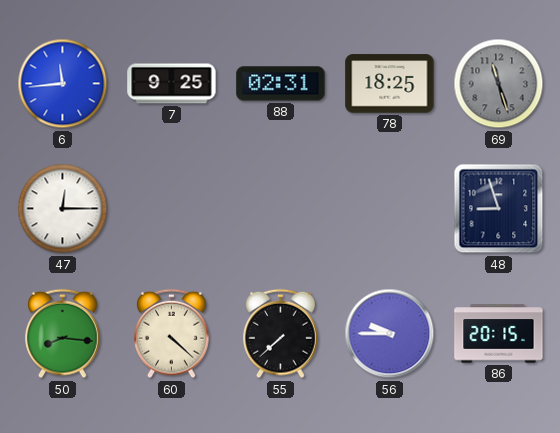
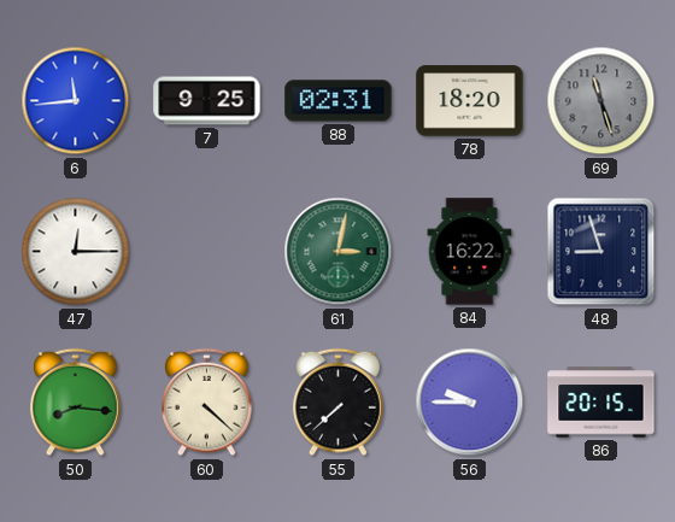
78: 18:25 -> 18:20 (470, 101)
61: none -> 3:02 (339, 252)
84: none -> 16:22 (470, 252)
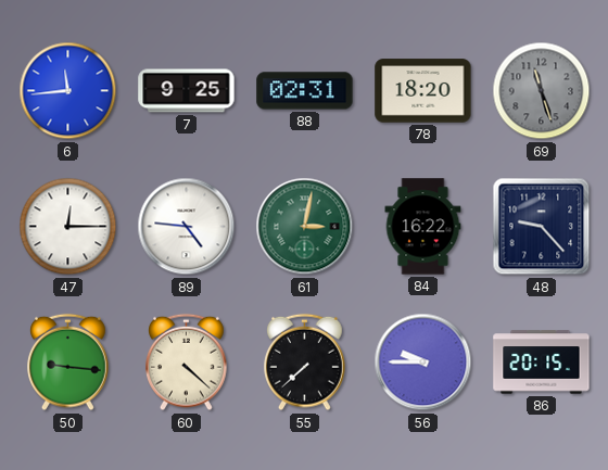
89: none -> 4:46 (187, 227)
48: 8:57 -> 9:23 (542, 227)
50: 8:16 -> 9:16 (68, 363)
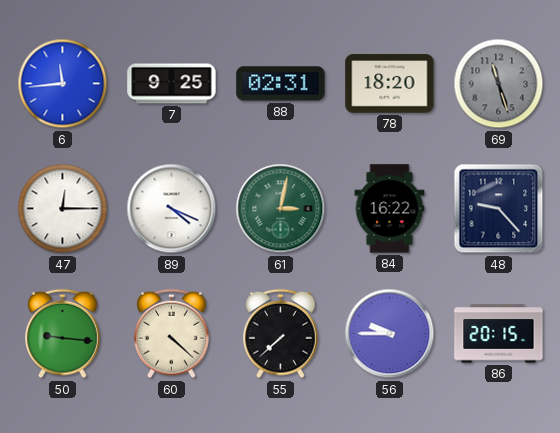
89: 4:46 -> 4:19 (172, 209)
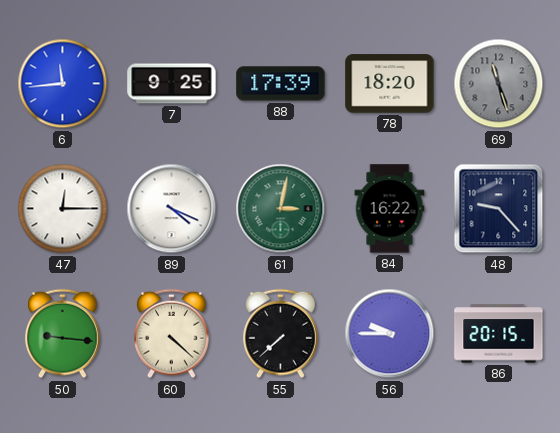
88: 02:31 -> 17:39 (281, 84)
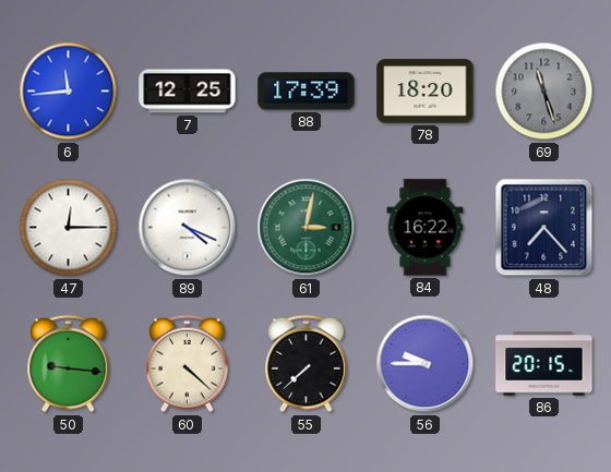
7: 9:25 -> 12:25 (188, 92)
48: 9:23 -> 7:23 (544, 228)
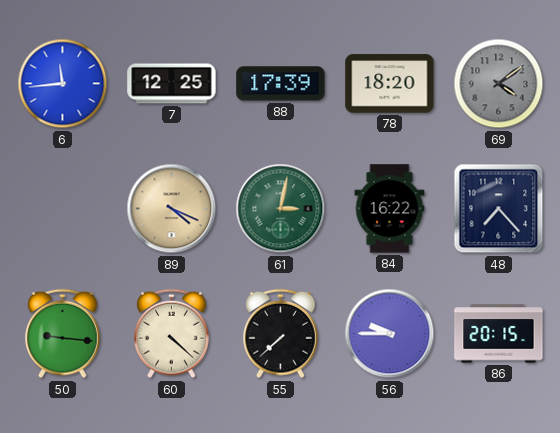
69: 11:27 -> 4:09 (499, 84)
47: 12:15 -> none (69, 228)
89 dial: white -> champagne (172, 209)
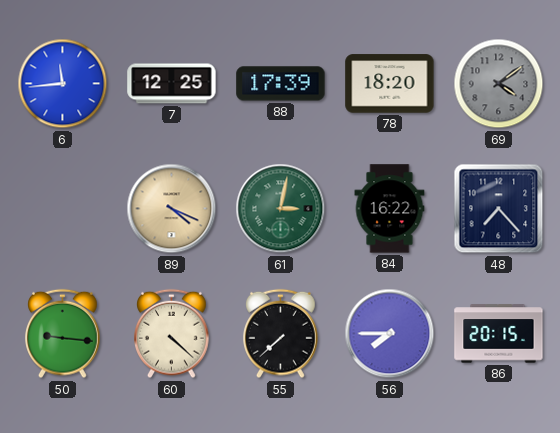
56: 9:45 -> 7:45 (390, 334)
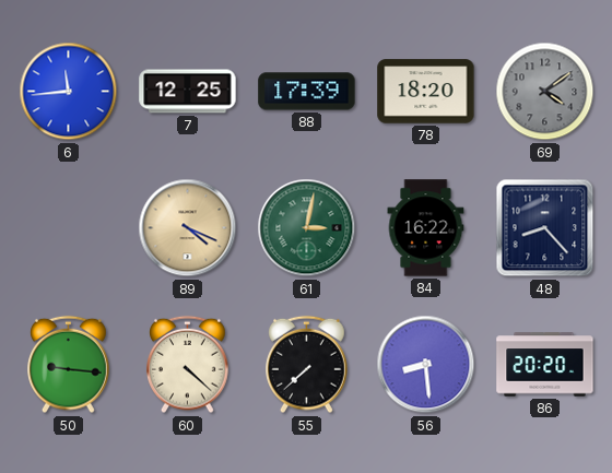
48: 7:23 -> 8:23 (545, 228)
56: 7:45 -> 8:29 (426, 365)
86: 20:15 -> 20:20 (545, 365)
